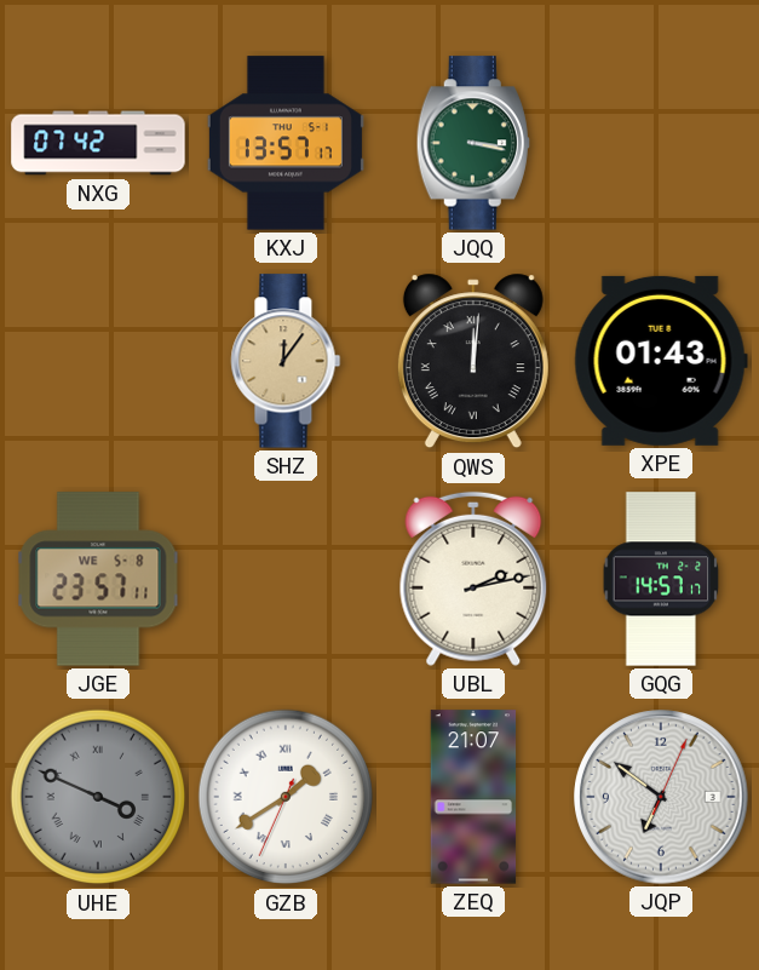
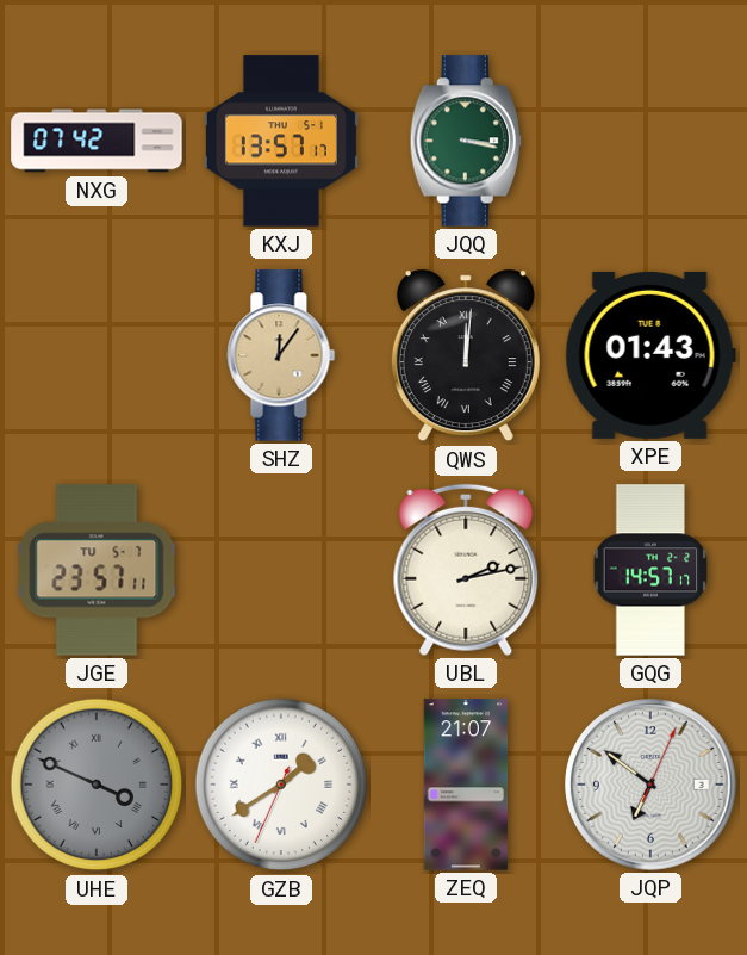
JGE date: WE 5-8 -> TU 5-7 (97, 570)
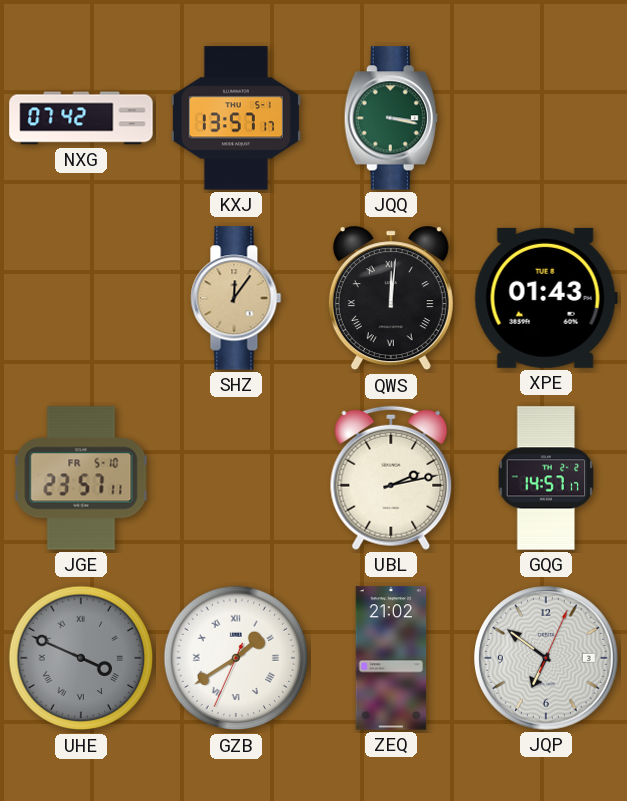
JGE date: TU 5-7 -> FR 5-10 (81, 478)
ZEQ: 21:07 -> 21:02 (391, 658)
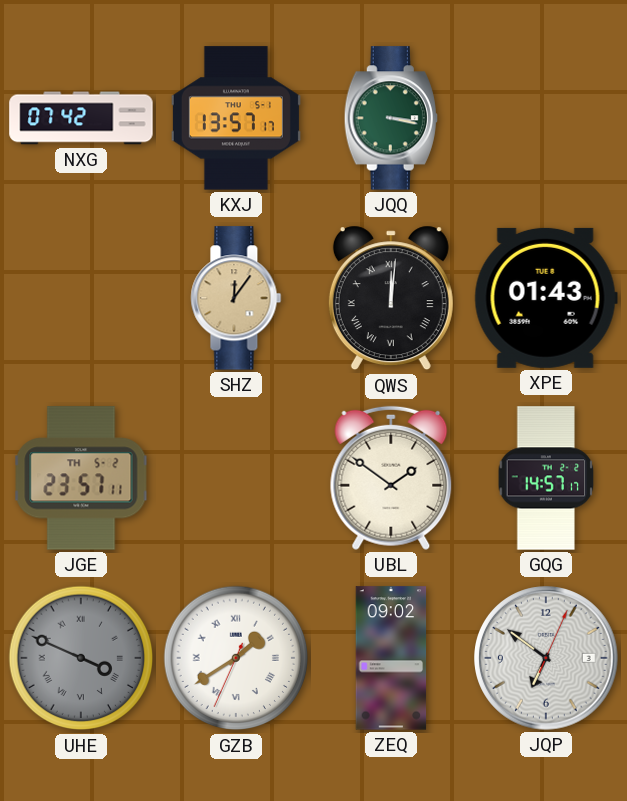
JGE date: FR 5-10 -> TH 5-2 (81, 478)
UBL: 2:13 -> 1:51 (391, 478)
ZEQ: 21:02 -> 09:02 (391, 658)
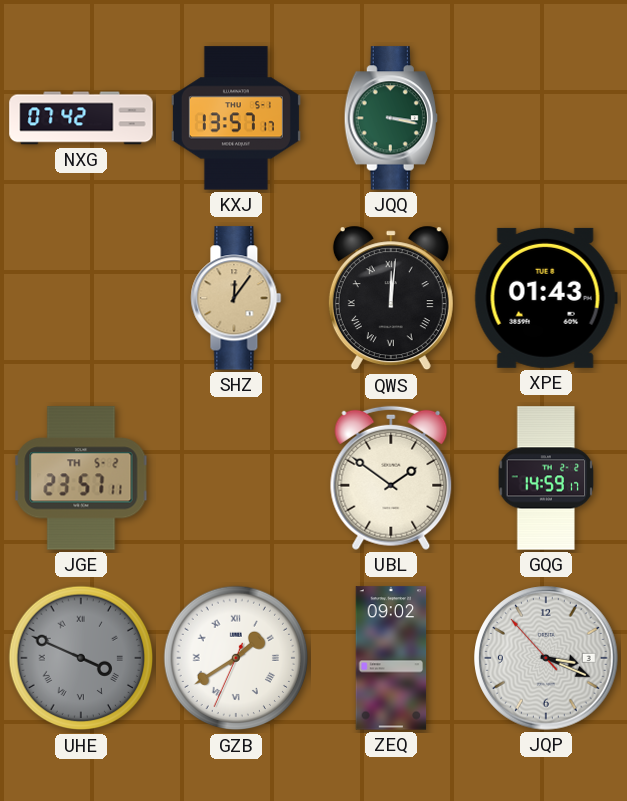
GQG: 14:57 -> 14:59 (546, 478)
JQP: 6:51 -> 3:18 (546, 658)
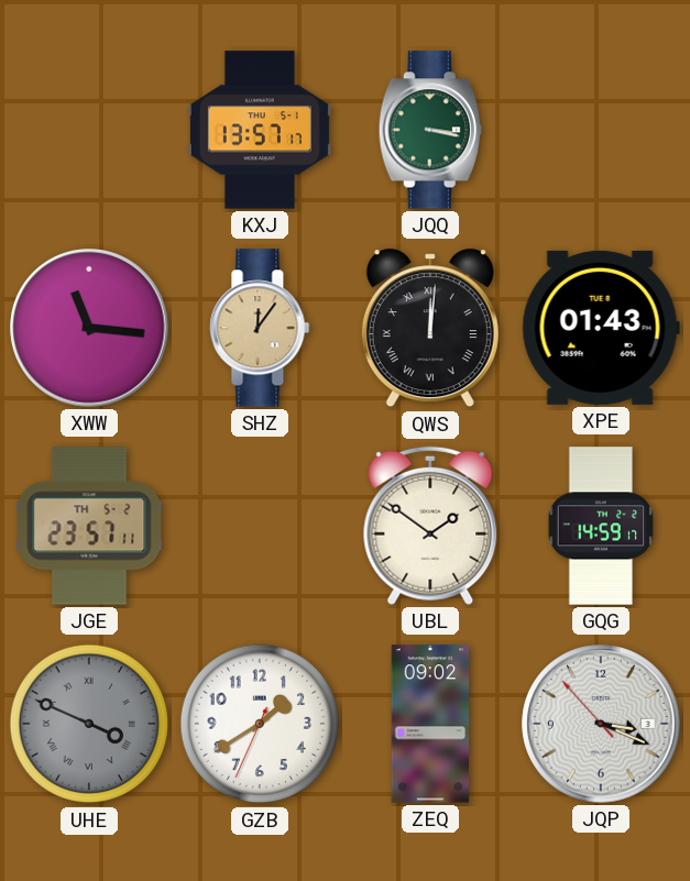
NXG: 07:42 -> none (81, 118)
XWW: none -> 11:16 (89, 328)
GZB numerals: Roman -> Arabic (260, 724)
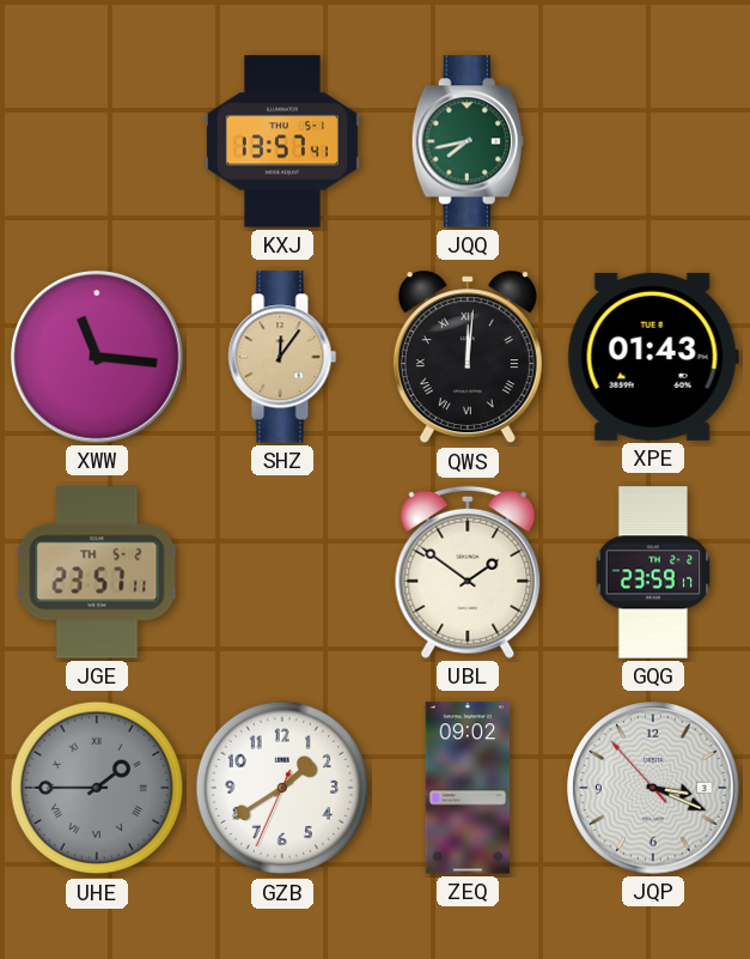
KXJ: 13:57:17 -> 13:57:41 (282, 141)
JQQ: 3:17 -> 7:43 (468, 141)
GQG: 14:59 -> 23:59 (653, 572)
UHE: 3:49 -> 1:45 (97, 788)
